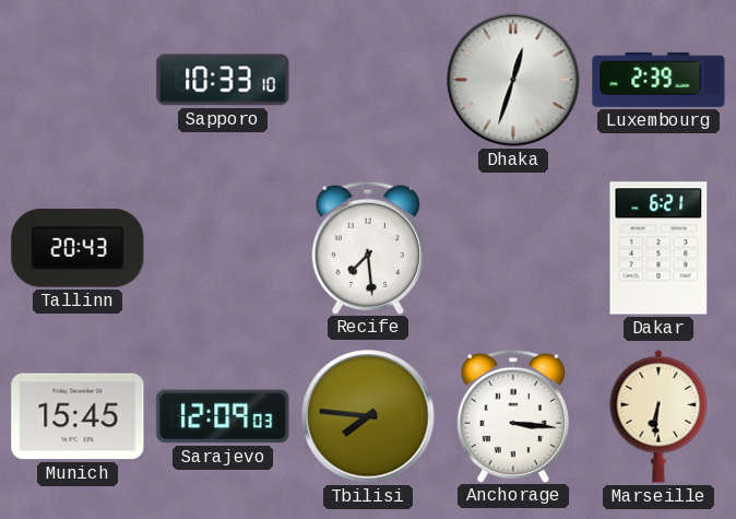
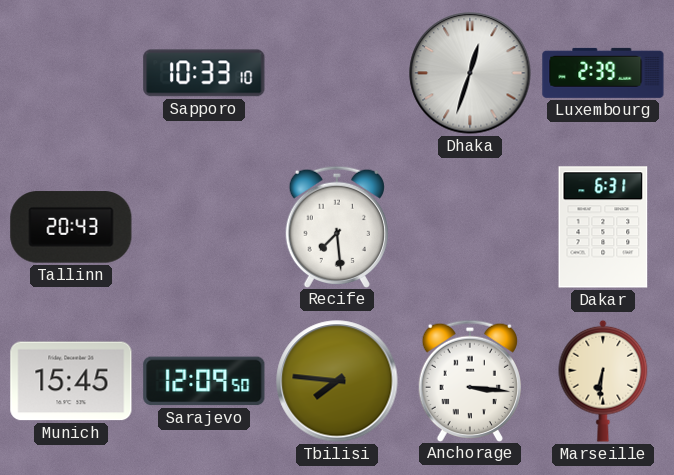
Dakar: 6:21 -> 6:31 (603, 227)
Sarajevo: 12:09:03 -> 12:09:50 (204, 381)
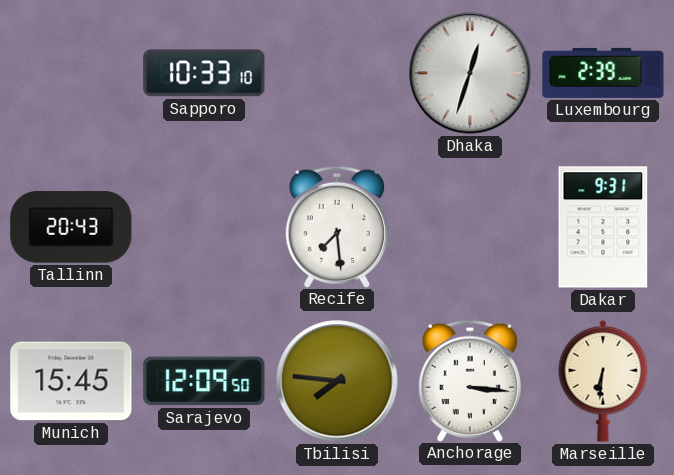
Dakar: 6:31 -> 9:31 (603, 227)
